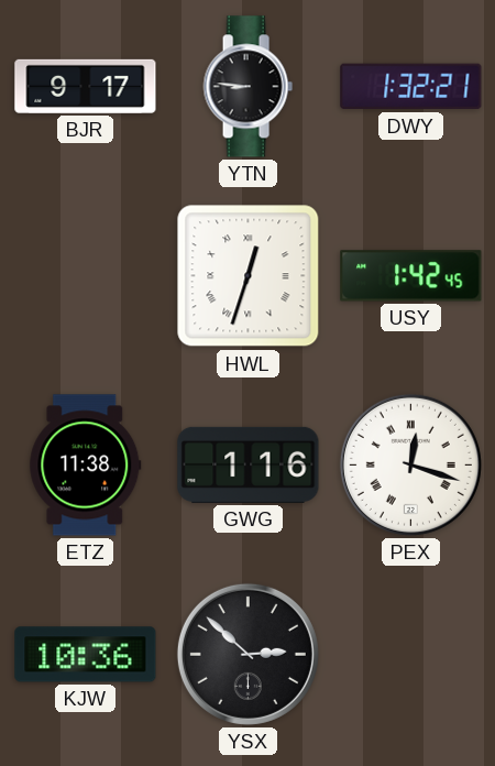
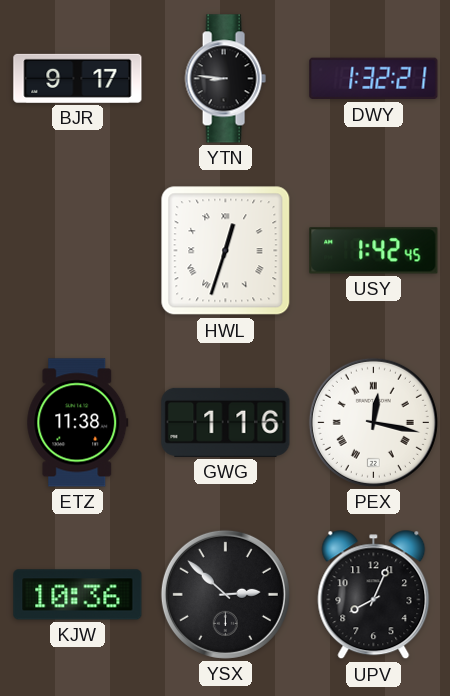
PEX: 12:18 -> 12:17 (373, 422)
UPV: none -> 8:04 (374, 595)
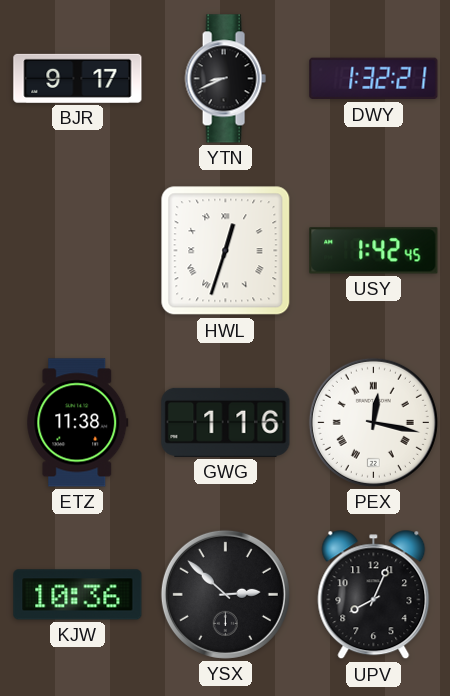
YTN: 8:46 -> 8:41 (225, 79)
